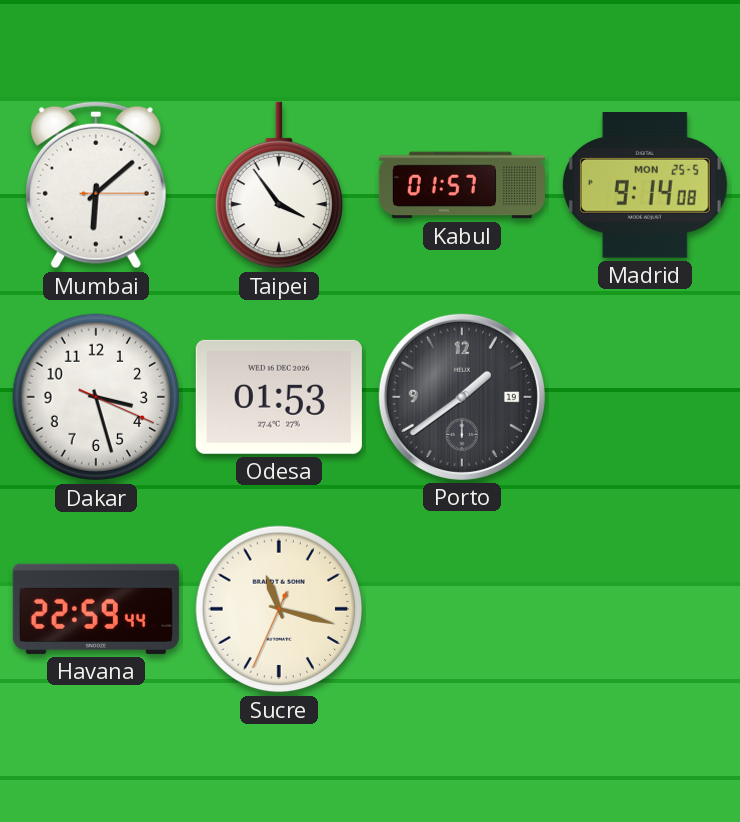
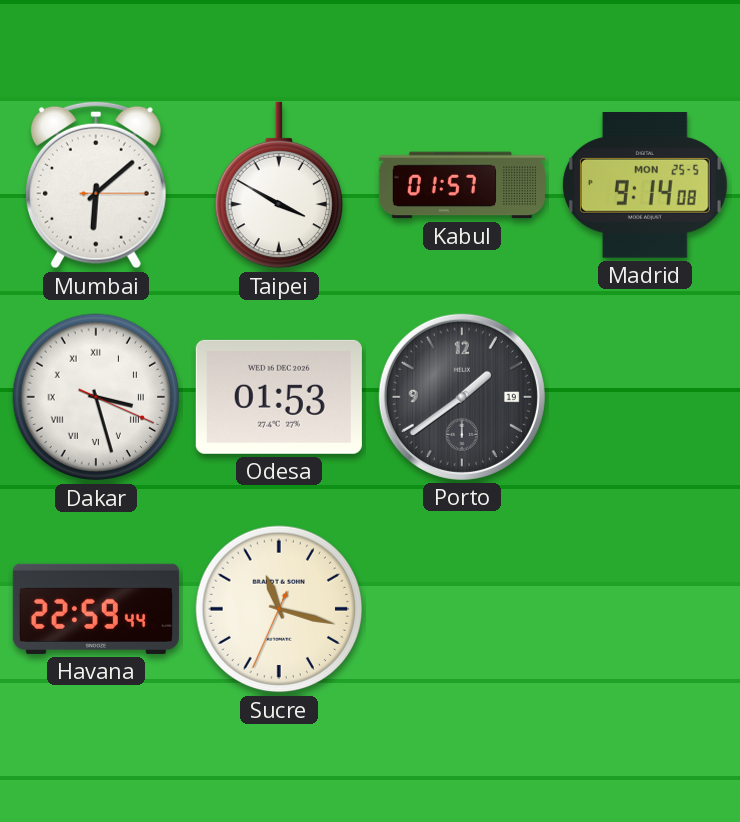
Taipei: 3:54 -> 3:50 (278, 185)
Dakar numerals: Arabic -> Roman (96, 397)
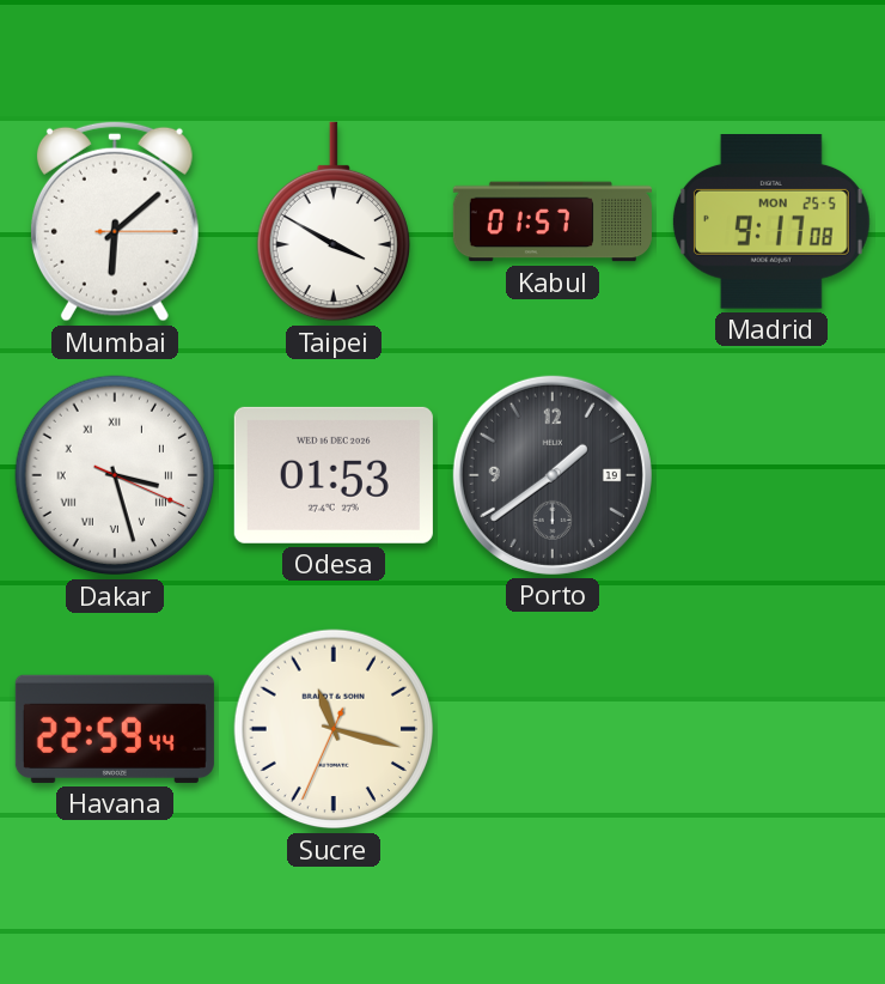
Madrid: 9:14 -> 9:17 (771, 223)
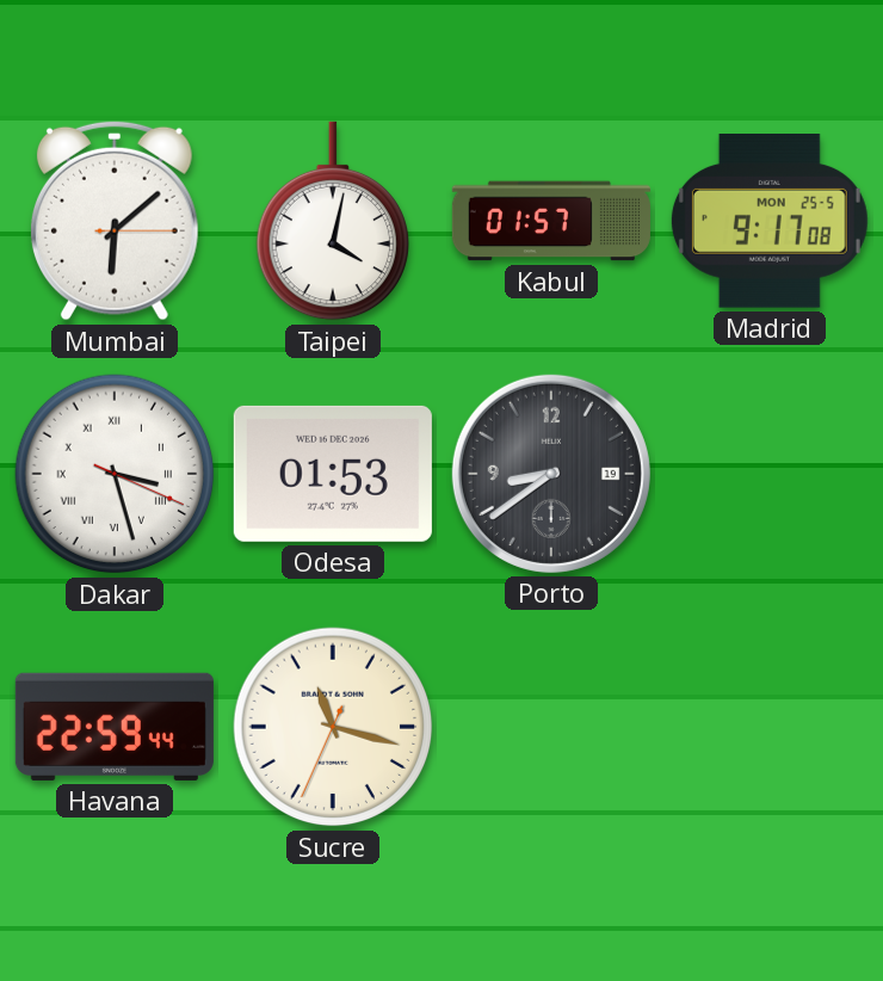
Taipei: 3:50 -> 4:02 (332, 221)
Porto: 1:39 -> 8:39 (551, 474)
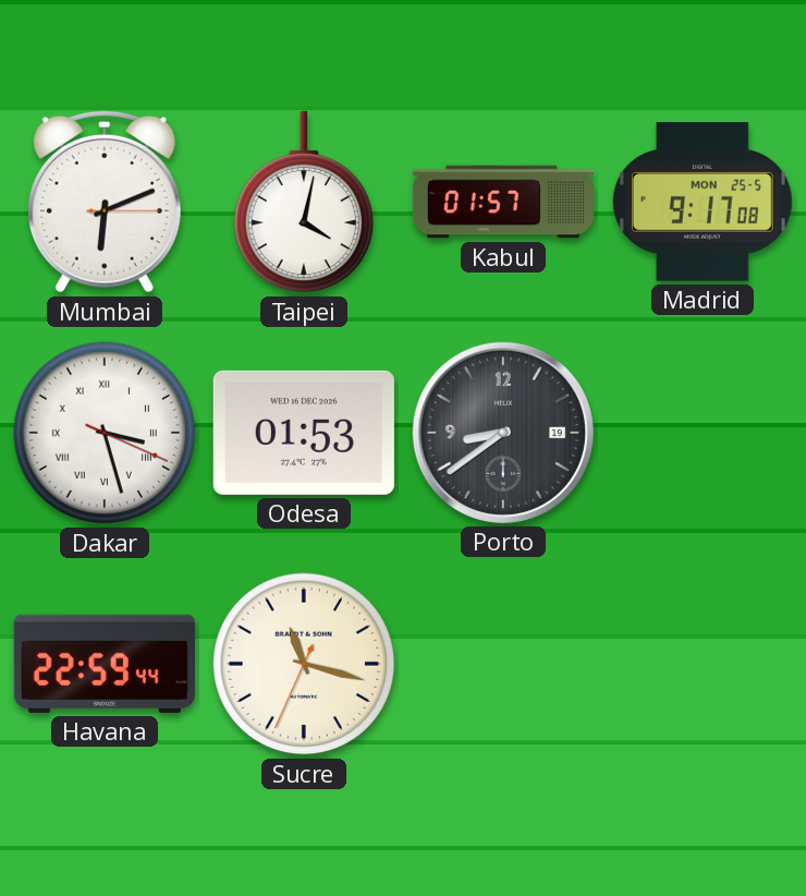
Mumbai: 6:08 -> 6:11 (105, 202)
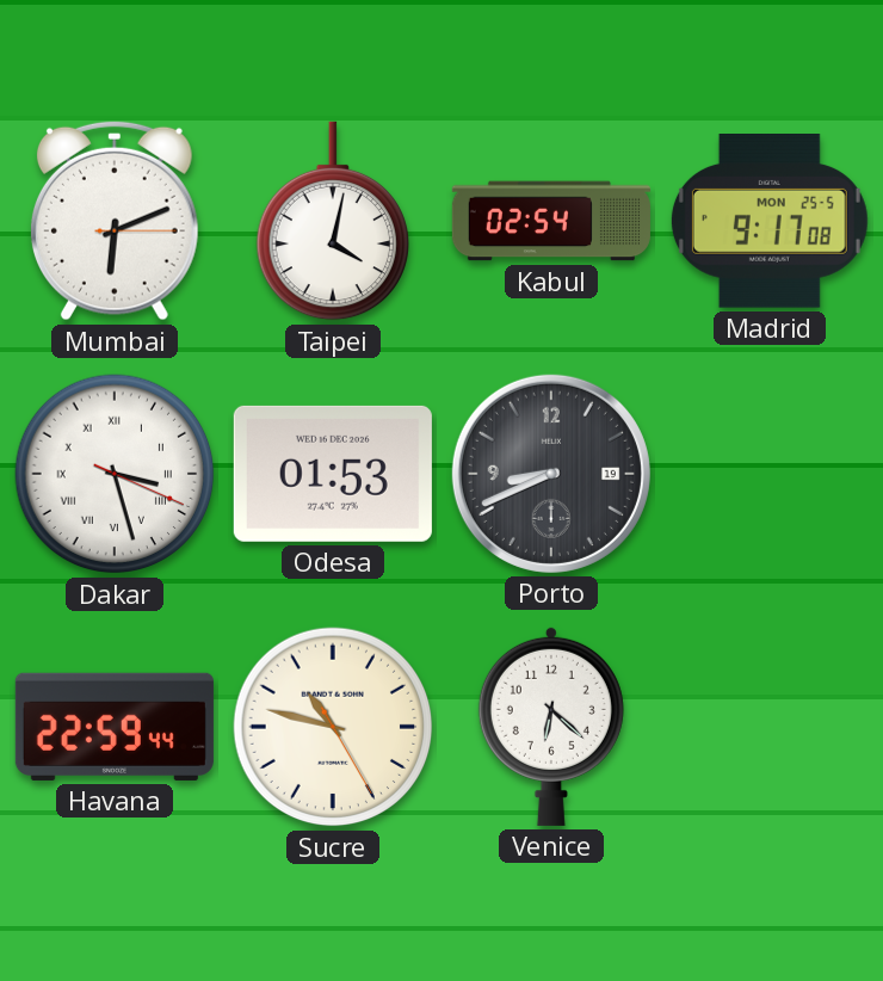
Kabul: 01:57 -> 02:54 (551, 221)
Porto: 8:39 -> 8:41 (551, 474)
Sucre: 11:17 -> 10:47 (333, 727)
Venice: none -> 6:22 (551, 726)
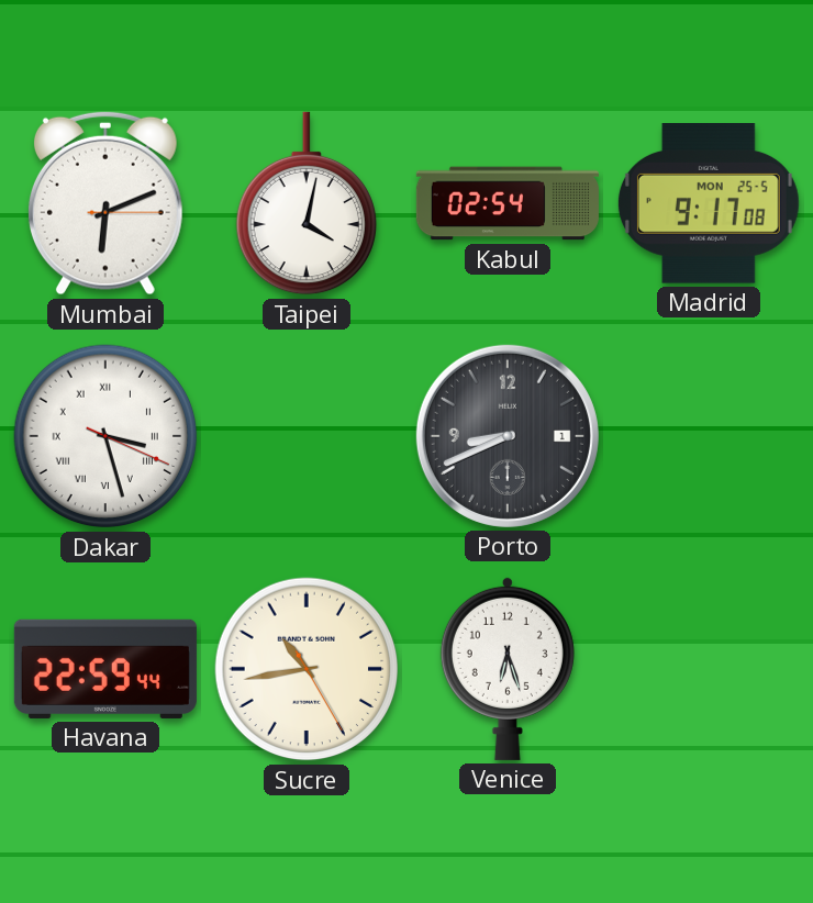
Odesa: 01:53 -> none (333, 474)
Porto date: 19 -> 1 (508, 436)
Sucre: 10:47 -> 10:43 (307, 669)
Venice: 6:22 -> 6:27 (508, 668)
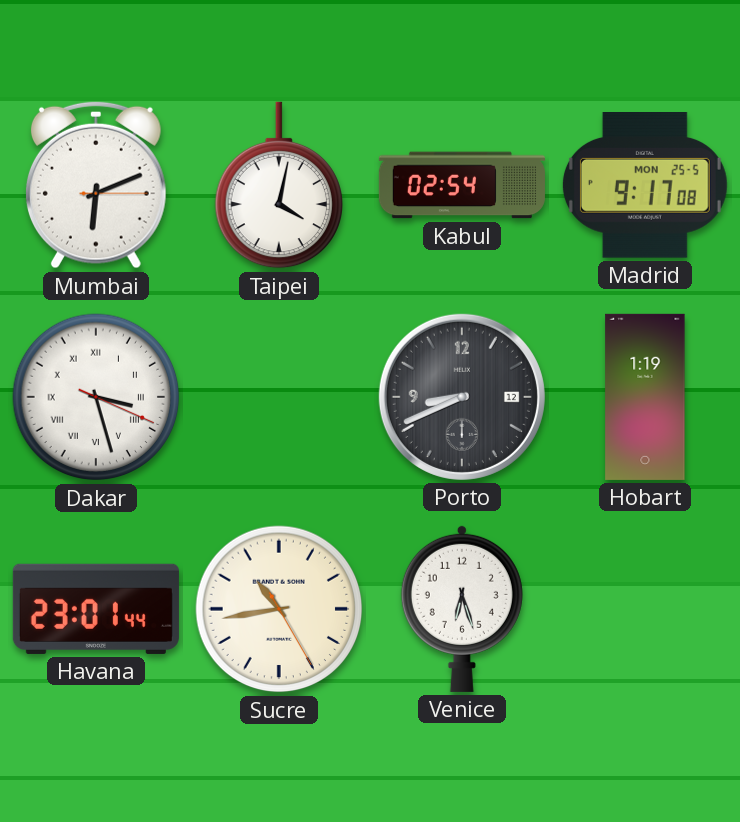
Porto date: 1 -> 12 (462, 397)
Hobart: none -> 1:19 (645, 397)
Havana: 22:59 -> 23:01 (96, 609)
